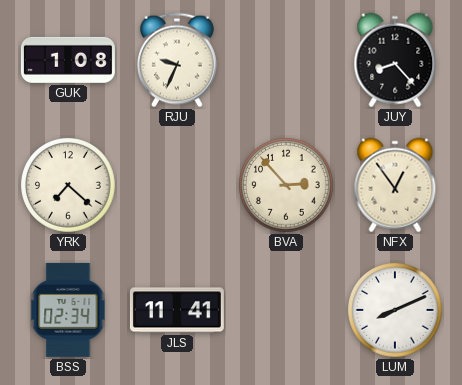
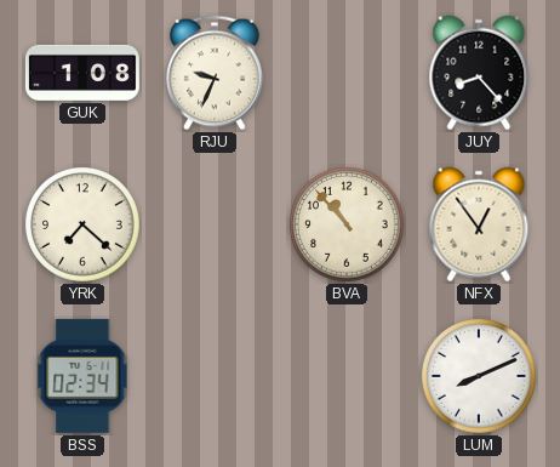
BVA: 2:53 -> 10:53 (348, 226)
JLS: 11:41 -> none (177, 310)
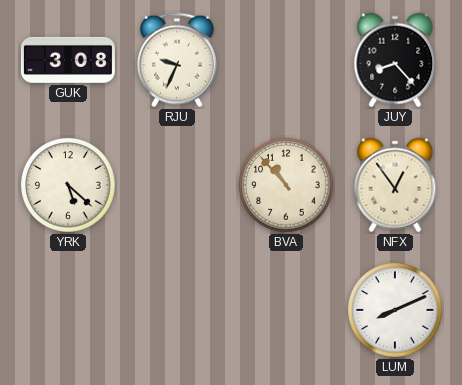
GUK: 1:08 -> 3:08 (68, 60)
YRK: 7:22 -> 5:22 (69, 186)
BSS: 02:34 -> none (82, 376)
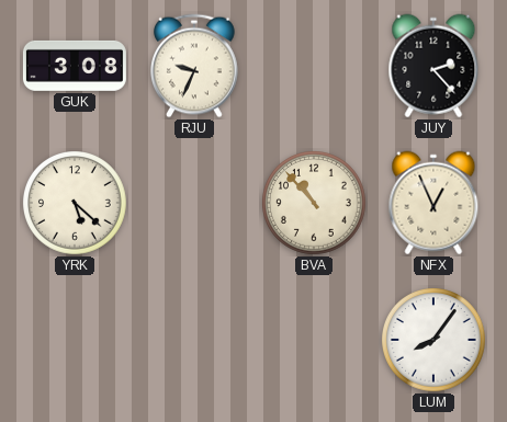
JUY: 8:23 -> 2:23 (433, 66)
NFX: 12:54 -> 12:56 (433, 203)
LUM: 8:11 -> 8:06 (435, 341)
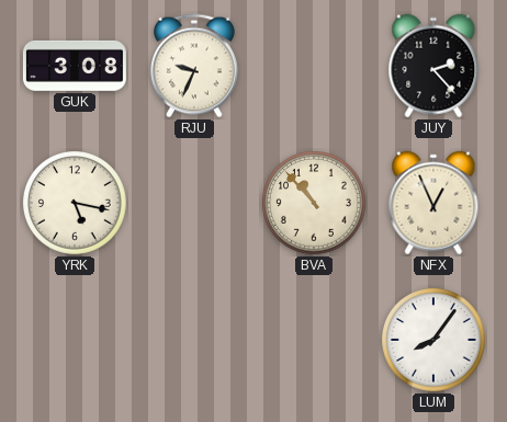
YRK: 5:22 -> 5:17 (76, 204)
